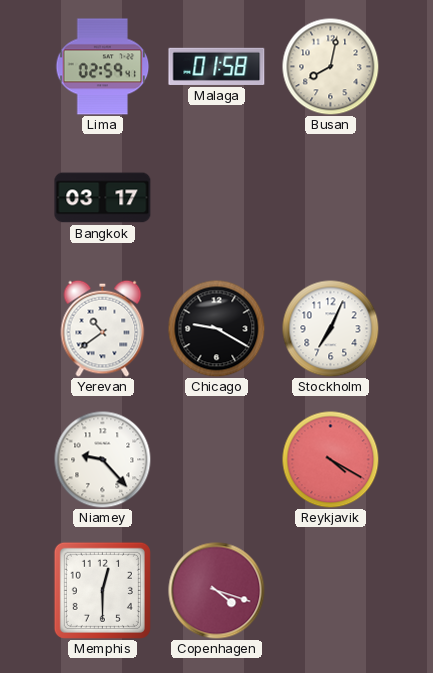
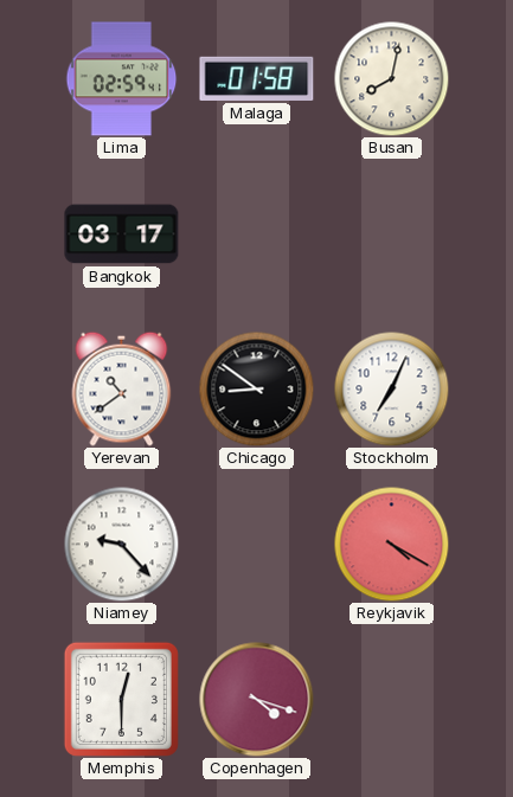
Chicago: 9:20 -> 8:51 (256, 388)
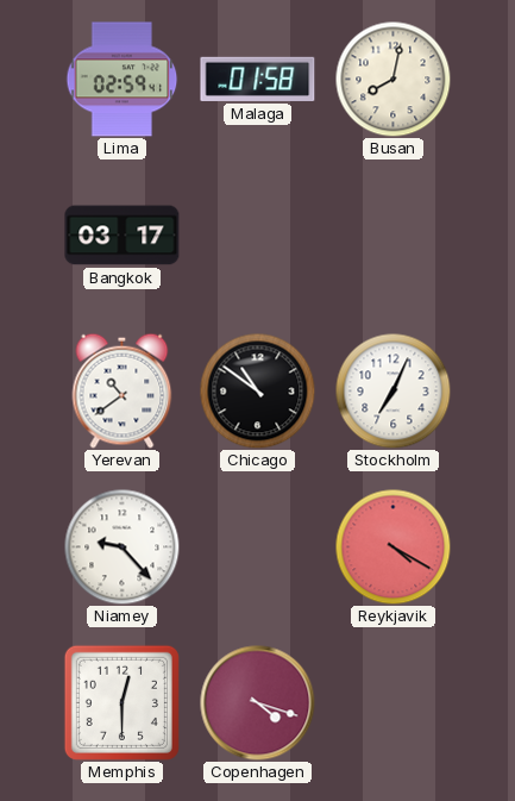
Chicago: 8:51 -> 10:51 (257, 390)
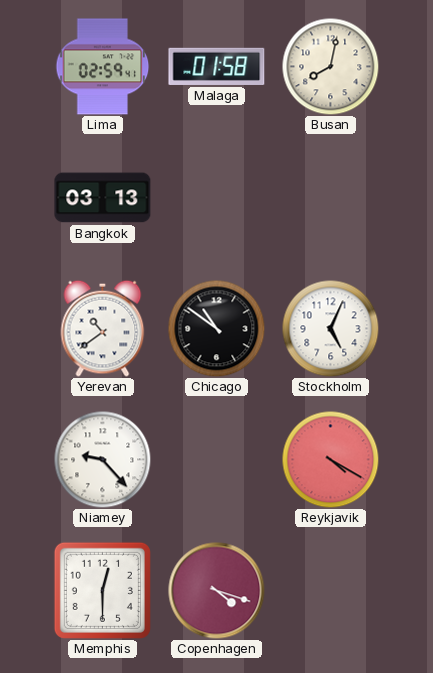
Bangkok: 03:17 -> 03:13 (103, 198)
Stockholm: 7:04 -> 5:04 (330, 328)
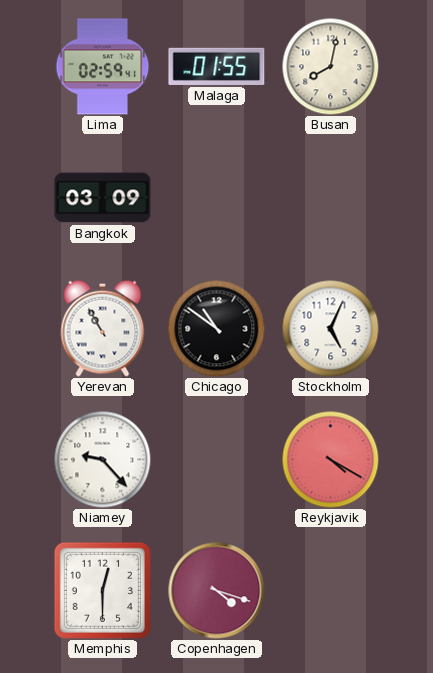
Malaga: 01:58 -> 01:55 (217, 66)
Bangkok: 03:13 -> 03:09 (103, 198)
Yerevan: 10:39 -> 10:55 (103, 328)
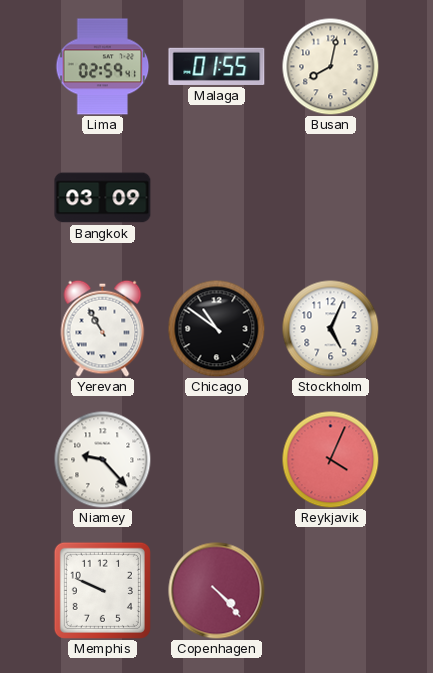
Reykjavik: 4:20 -> 4:04 (330, 459)
Memphis: 12:30 -> 9:49 (102, 590)
Copenhagen: 4:18 -> 4:23 (217, 591)
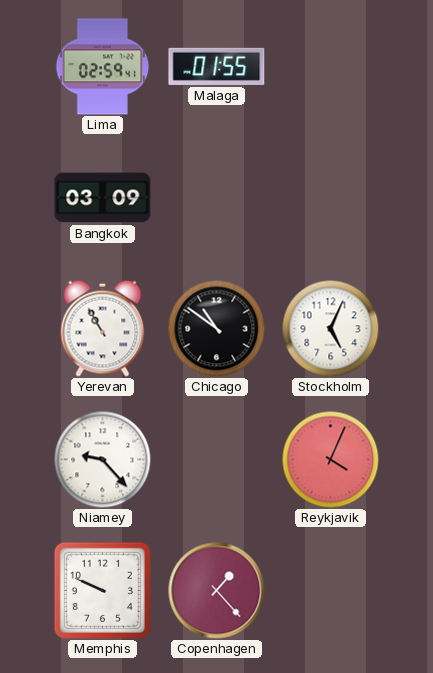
Busan: 8:02 -> none (330, 66)
Copenhagen: 4:23 -> 1:23 (217, 591)
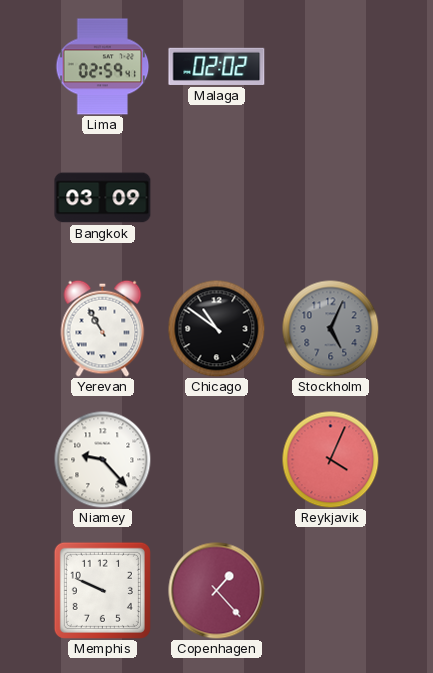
Malaga: 01:55 -> 02:02 (217, 66)
Stockholm dial: white -> grey (330, 328)
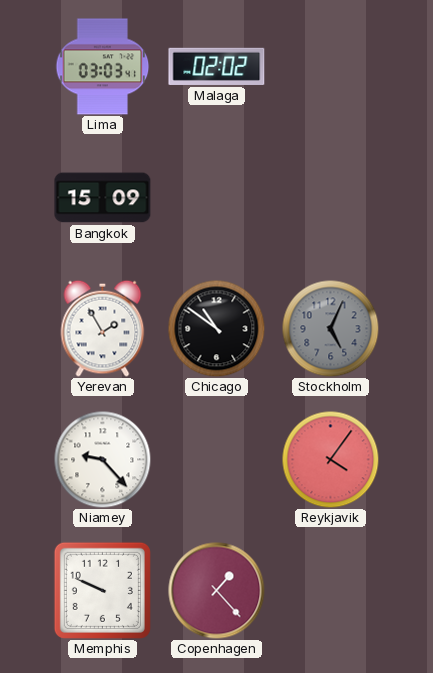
Lima: 02:59 -> 03:03 (103, 67)
Bangkok: 03:09 -> 15:09 (103, 198)
Yerevan: 10:55 -> 1:55 (103, 328)
Reykjavik: 4:04 -> 4:06 (330, 459)
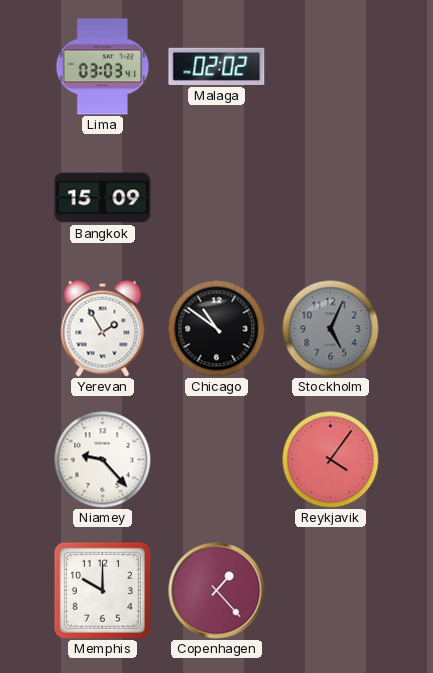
Memphis: 9:49 -> 10:00 (102, 590)
